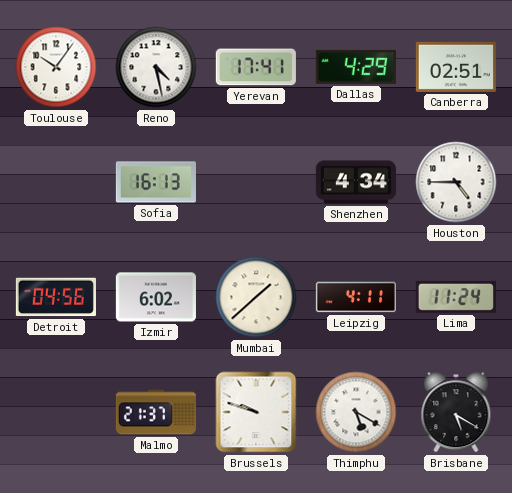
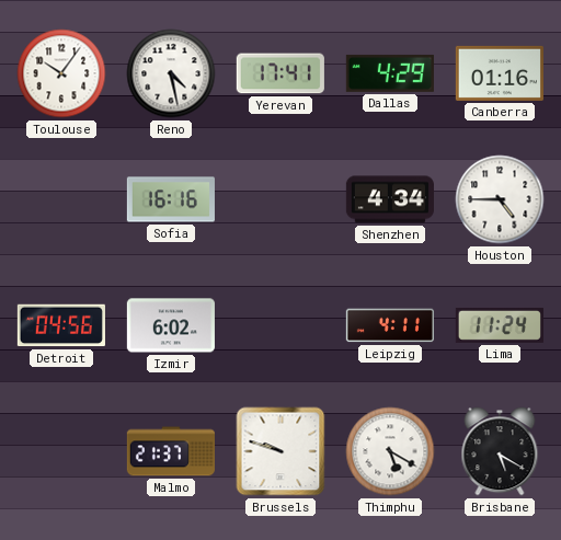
Canberra: 02:51 -> 01:16 (500, 73)
Sofia: 16:13 -> 16:16 (171, 199)
Mumbai: 1:38 -> none (256, 297)
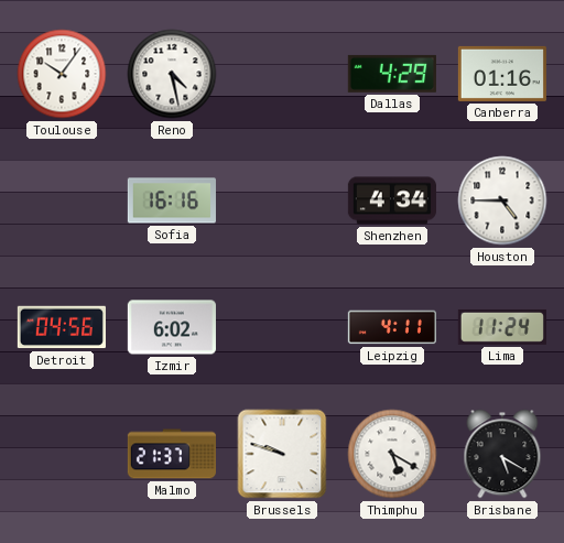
Yerevan: 17:41 -> none (280, 73)
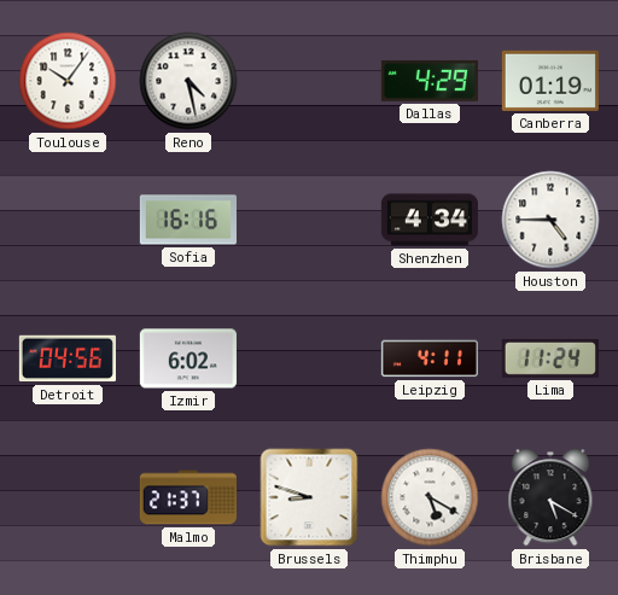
Canberra: 01:16 -> 01:19 (550, 81)
Brussels: 9:48 -> 8:48 (309, 497)
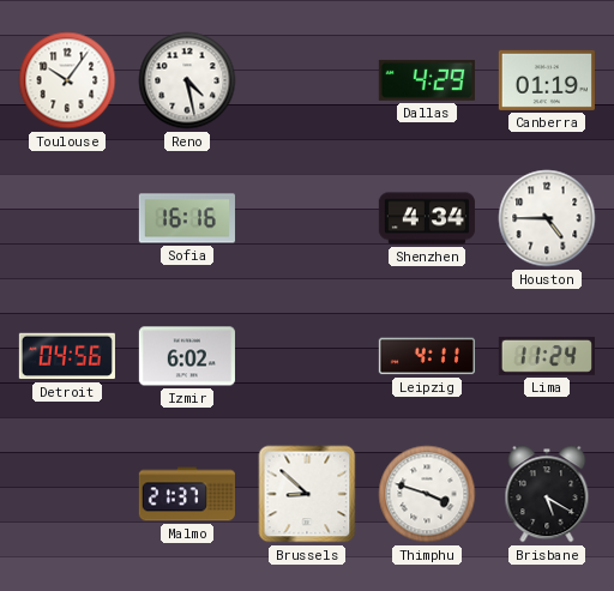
Brussels: 8:48 -> 8:52 (307, 494)
Thimphu: 5:20 -> 3:48 (427, 494)
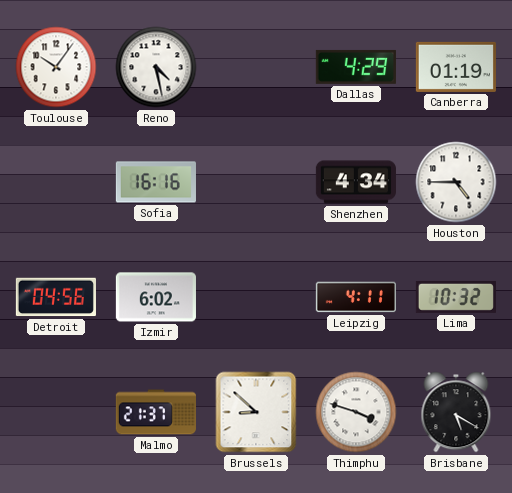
Lima: 11:24 -> 10:32 (456, 297)
